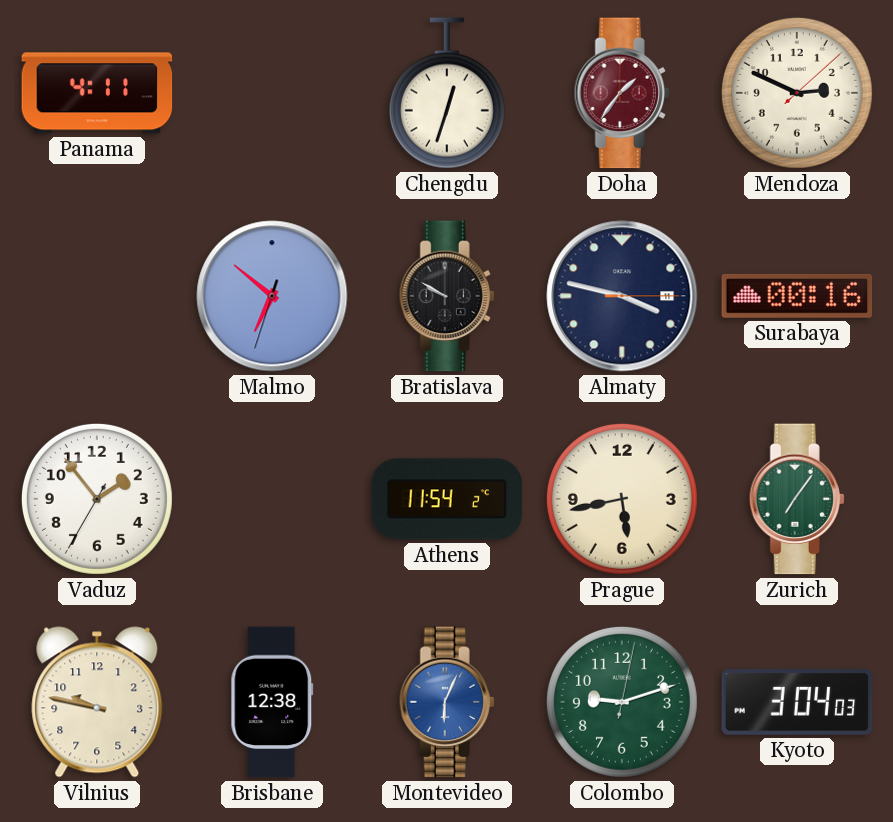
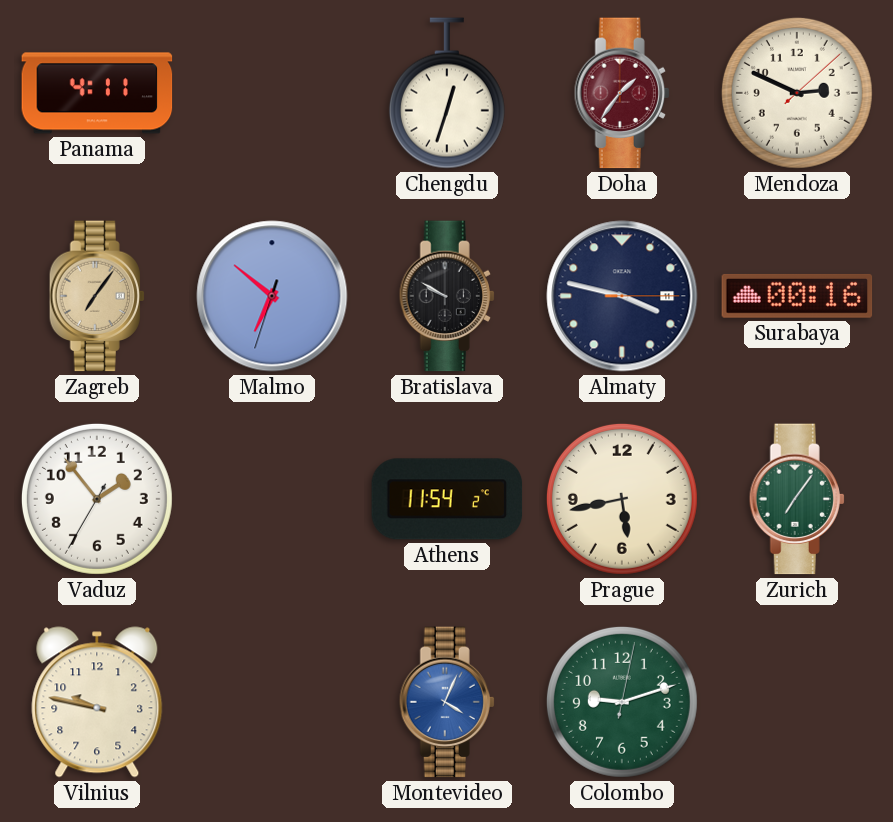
Zagreb: none -> 7:06 (97, 296)
Brisbane: 12:38 -> none (272, 702)
Montevideo: 6:04 -> 4:04 (447, 702)
Kyoto: 3:04 -> none (797, 703)
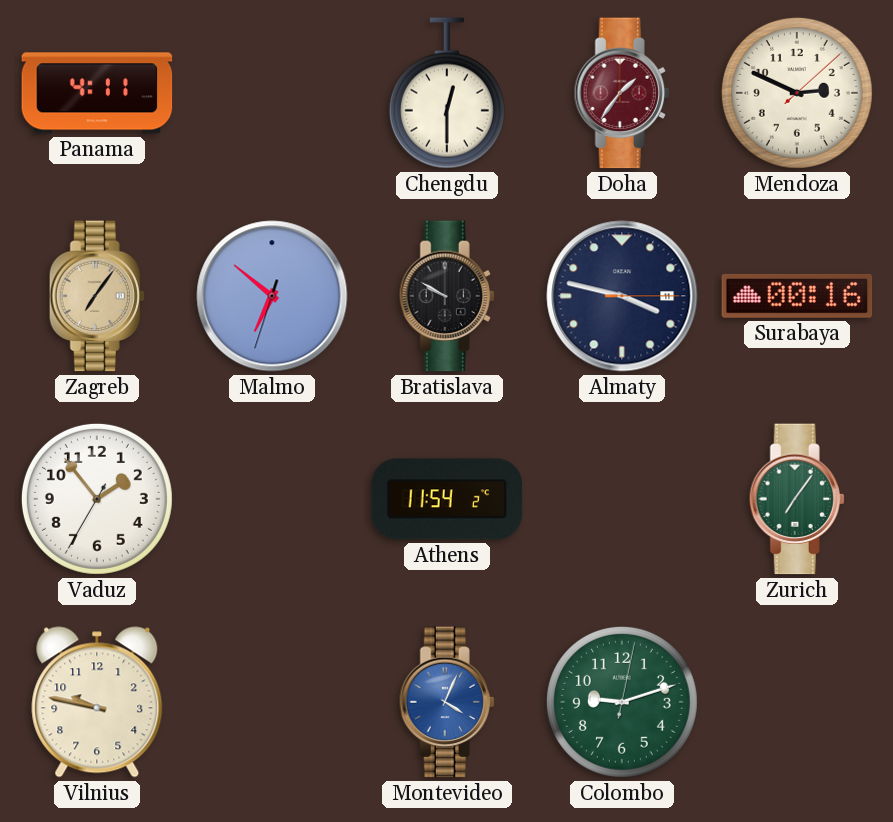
Chengdu: 12:33 -> 12:30 (447, 93)
Prague: 5:43 -> none (622, 499)
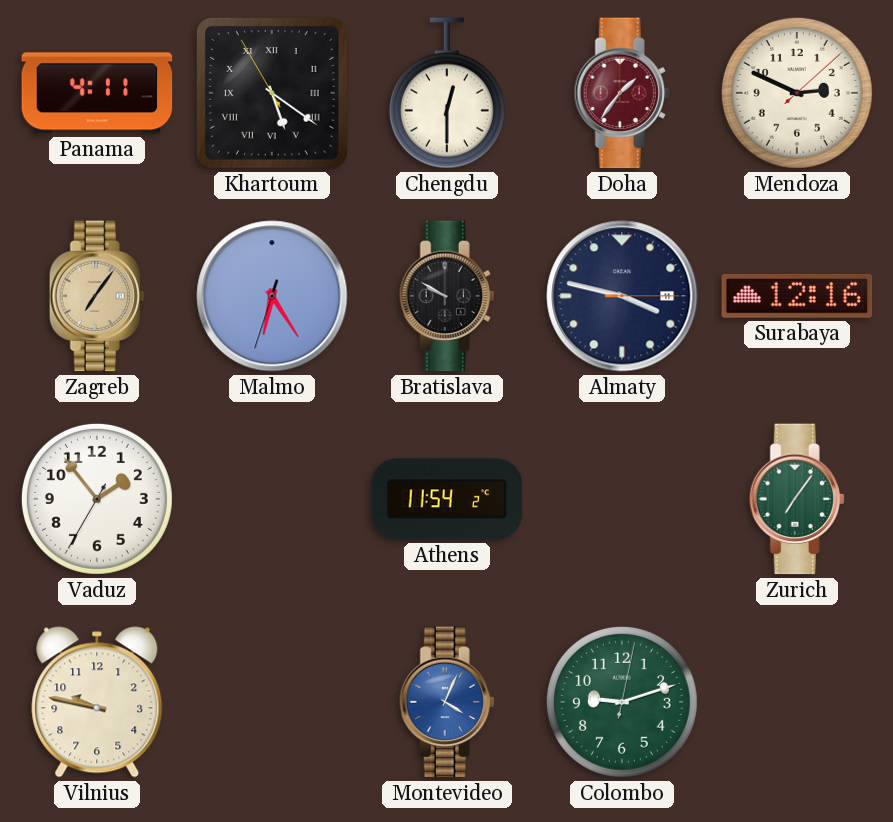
Khartoum: none -> 5:20 (272, 93)
Malmo: 6:51 -> 6:24 (272, 296)
Surabaya: 00:16 -> 12:16 (797, 296)
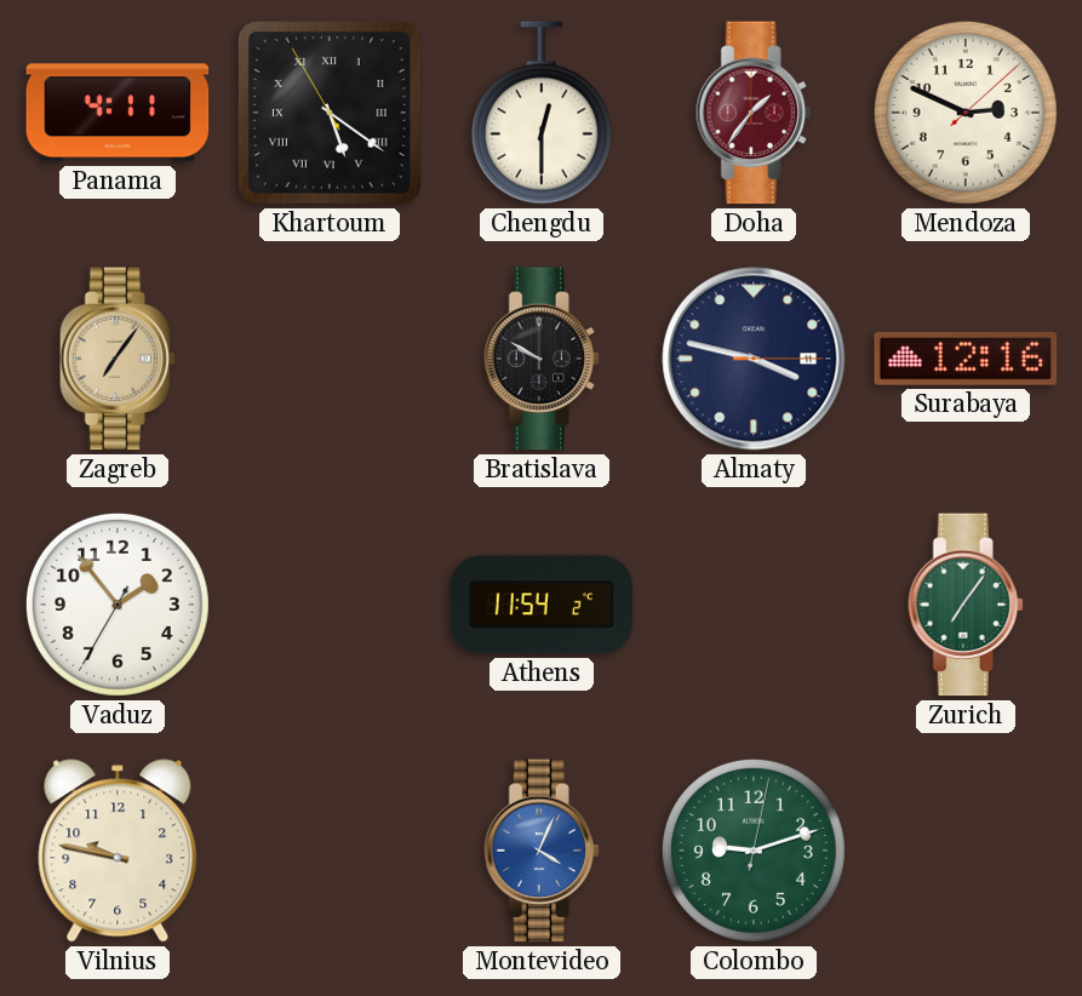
Malmo: 6:24 -> none (272, 296)
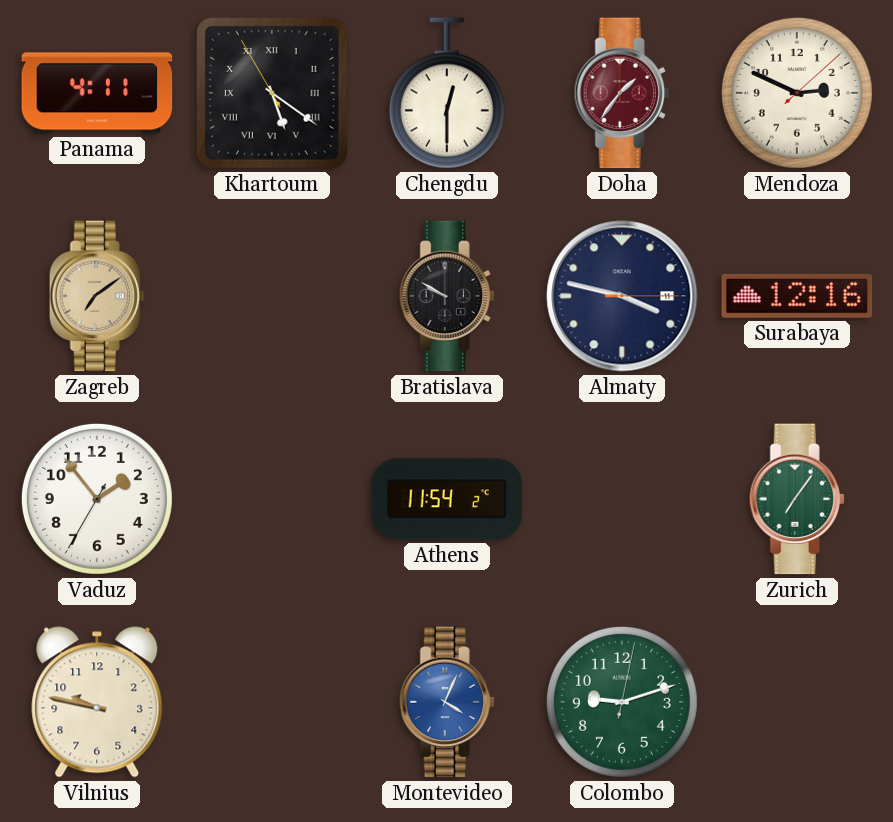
Zagreb: 7:06 -> 7:09 (97, 296)
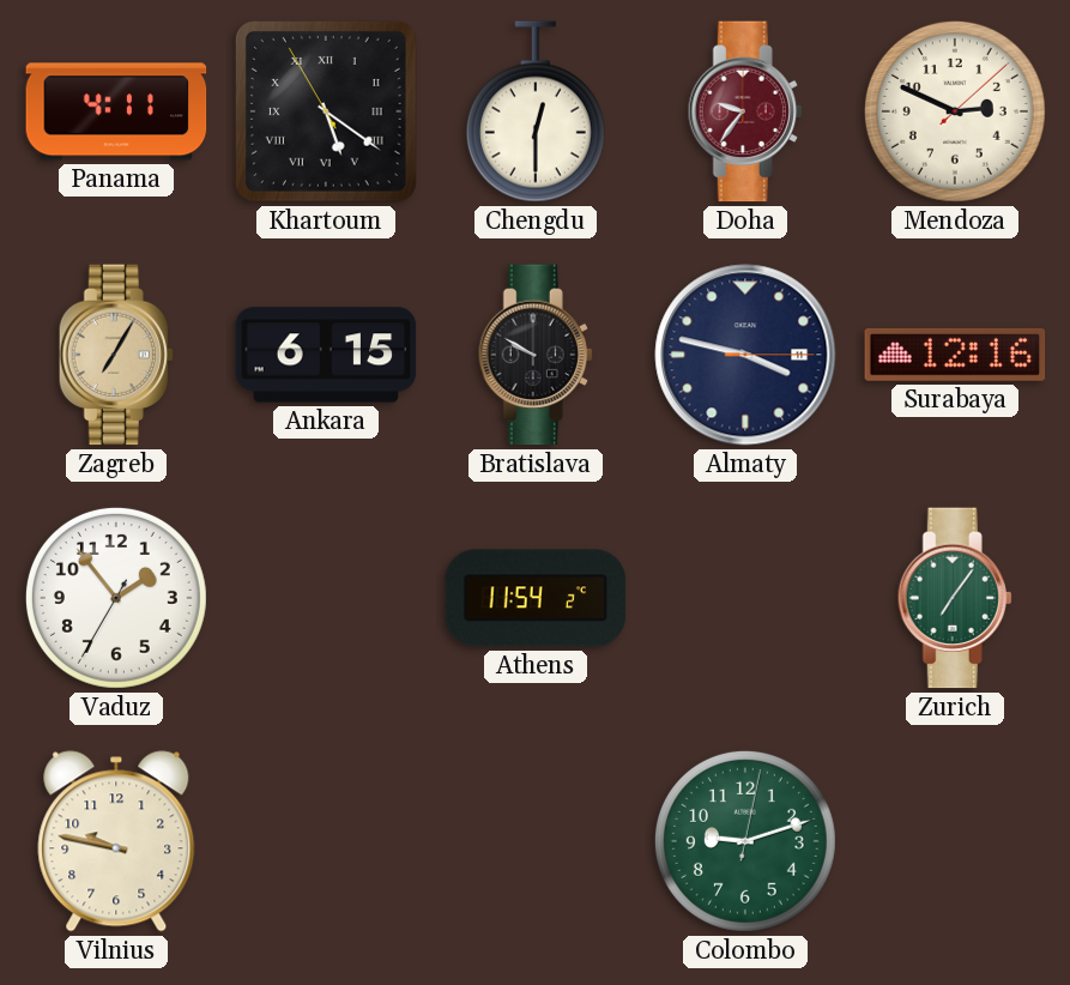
Doha: 1:36 -> 9:36 (745, 111)
Zagreb: 7:09 -> 7:05 (116, 355)
Ankara: none -> 6:15 (326, 355)
Montevideo: 4:04 -> none (447, 702)
